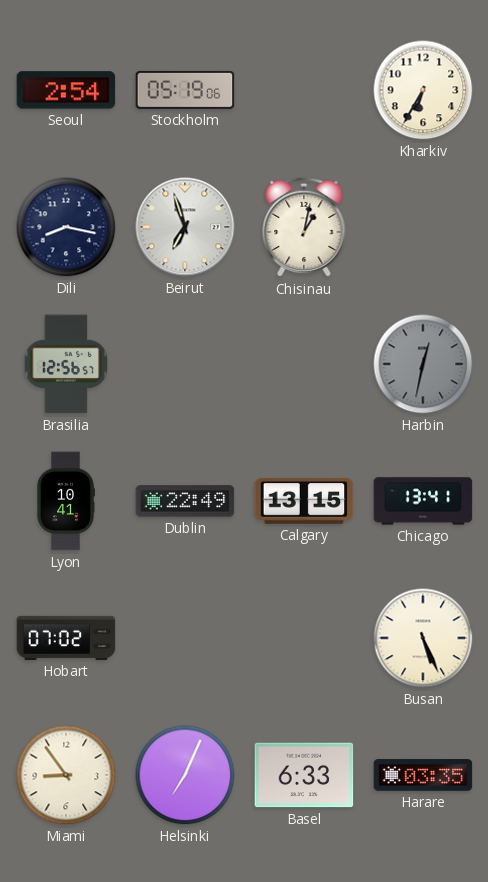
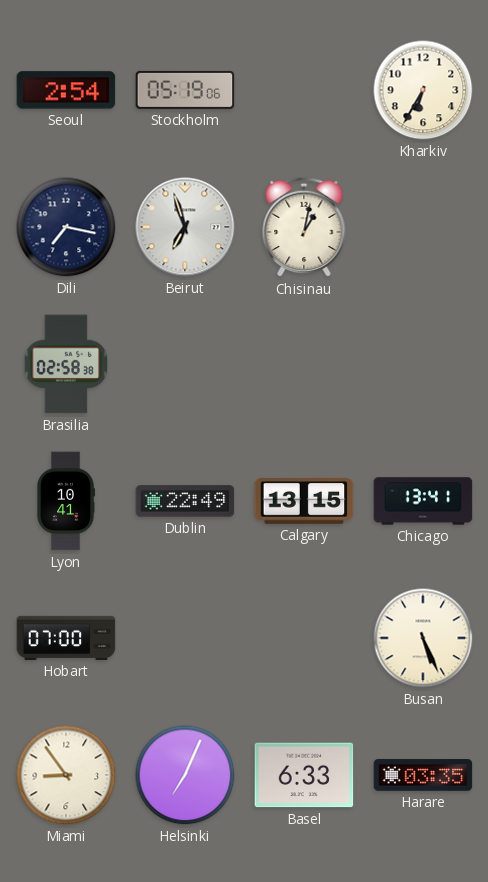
Dili: 8:17 -> 7:17 (66, 227)
Brasilia: 12:56 -> 02:58 (65, 364)
Harbin: 12:32 -> none (423, 364)
Hobart: 07:02 -> 07:00 (66, 638)
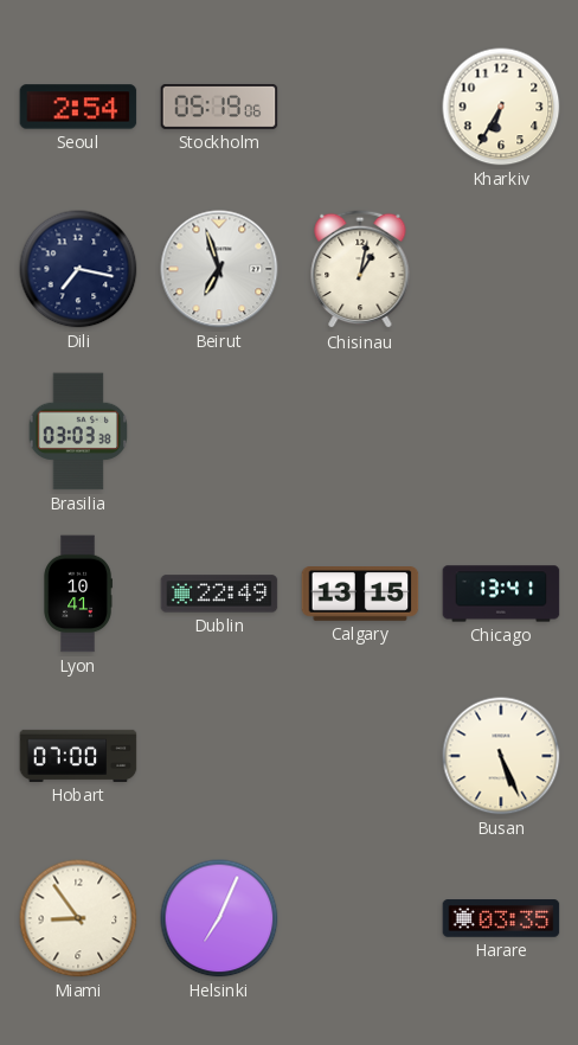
Brasilia: 02:58 -> 03:03 (77, 431)
Basel: 6:33 -> none (304, 775)
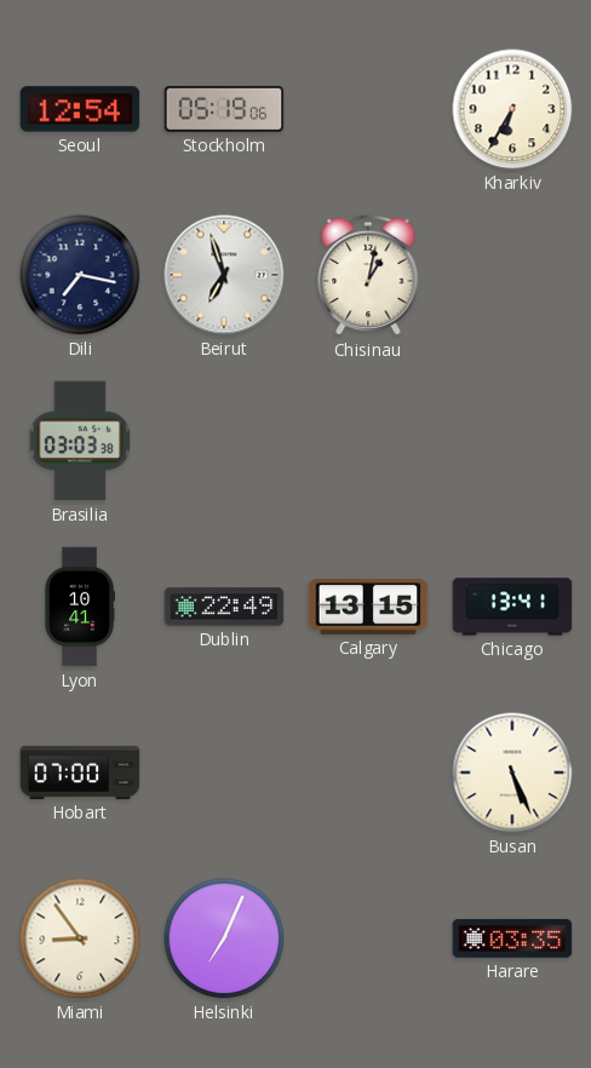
Seoul: 2:54 -> 12:54 (80, 109)
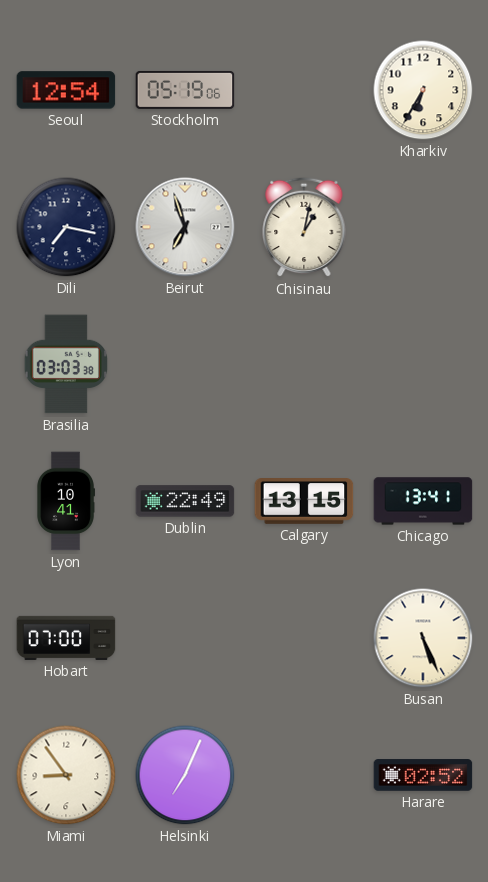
Harare: 03:35 -> 02:52 (423, 775)
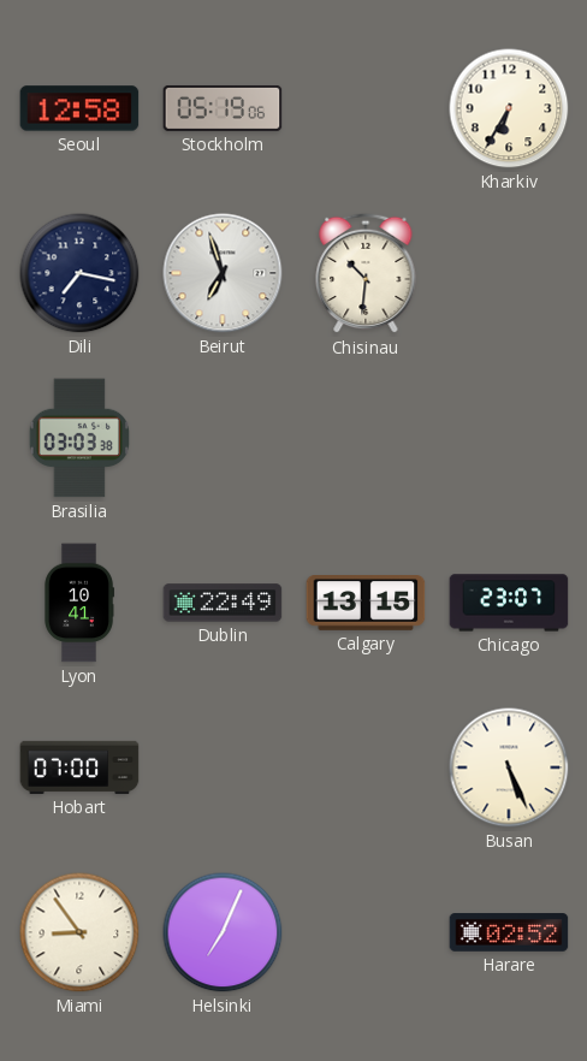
Seoul: 12:54 -> 12:58 (79, 108)
Chisinau: 1:02 -> 10:31 (366, 273)
Chicago: 13:41 -> 23:07 (509, 603)
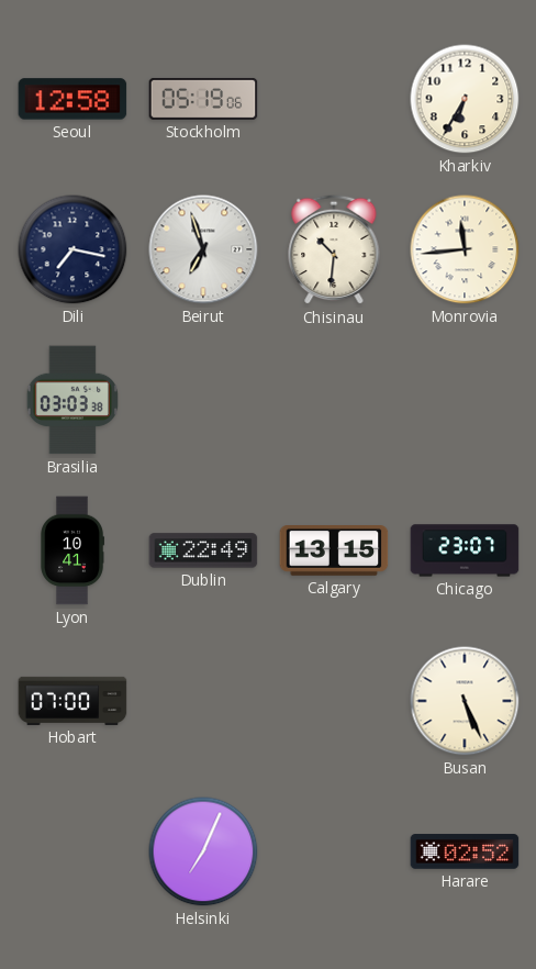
Monrovia: none -> 11:44 (465, 249)
Miami: 8:54 -> none (79, 932)
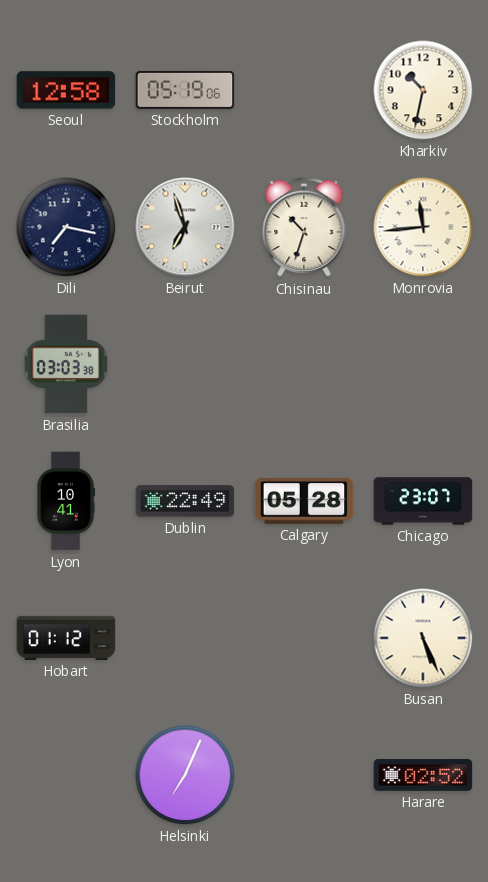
Kharkiv: 6:35 -> 10:32 (423, 90)
Chisinau: 10:31 -> 10:33 (304, 227)
Calgary: 13:15 -> 05:28 (304, 502)
Hobart: 07:00 -> 01:12 (66, 638)
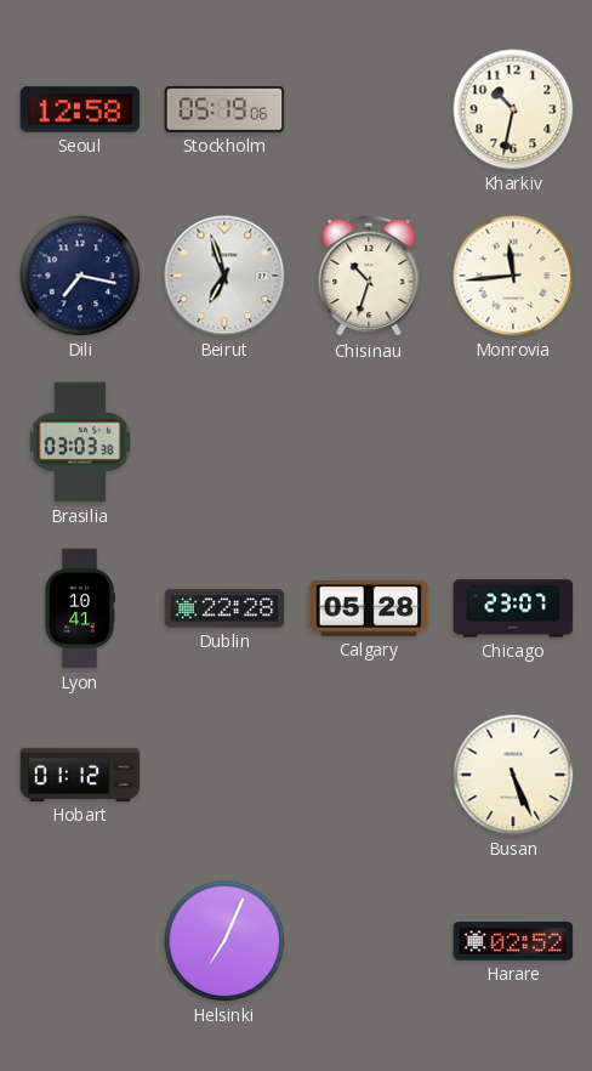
Dublin: 22:49 -> 22:28 (224, 608)
